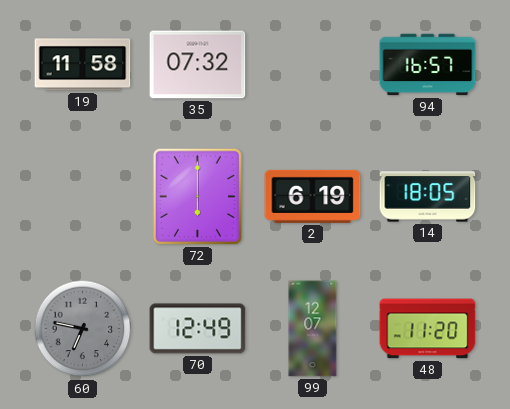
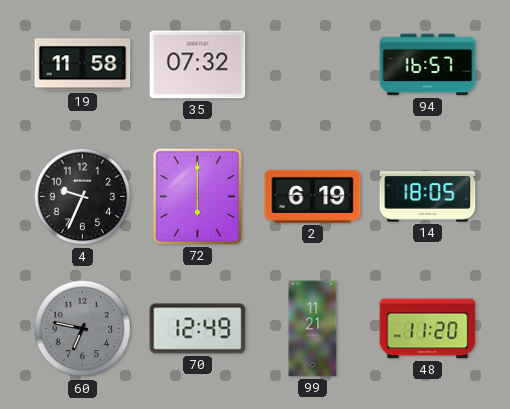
4: none -> 9:34 (83, 197)
99: 12:07 -> 11:21 (313, 329)
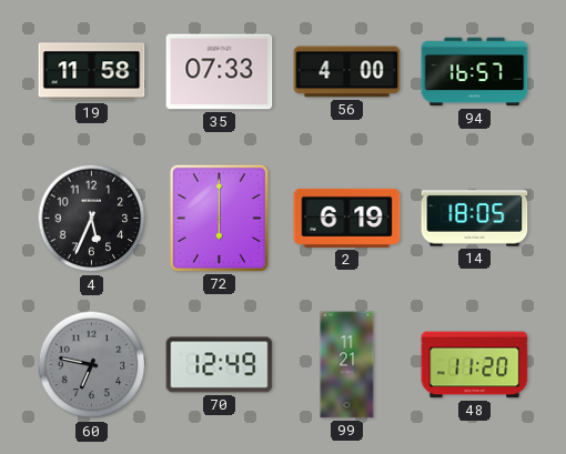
35: 07:32 -> 07:33 (220, 72)
56: none -> 4:00 (347, 72)
4: 9:34 -> 5:34 (92, 219)
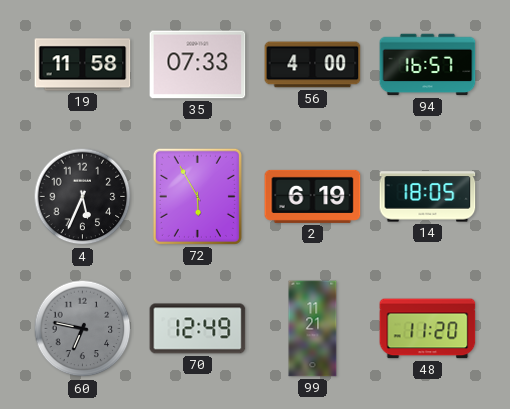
72: 6:00 -> 5:55 (197, 196)
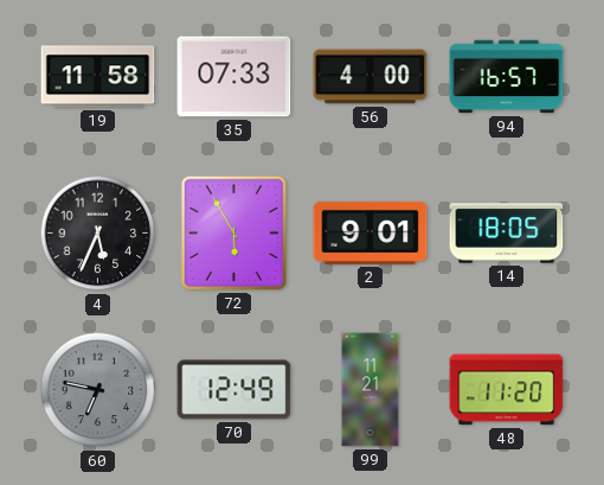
2: 6:19 -> 9:01 (371, 232)
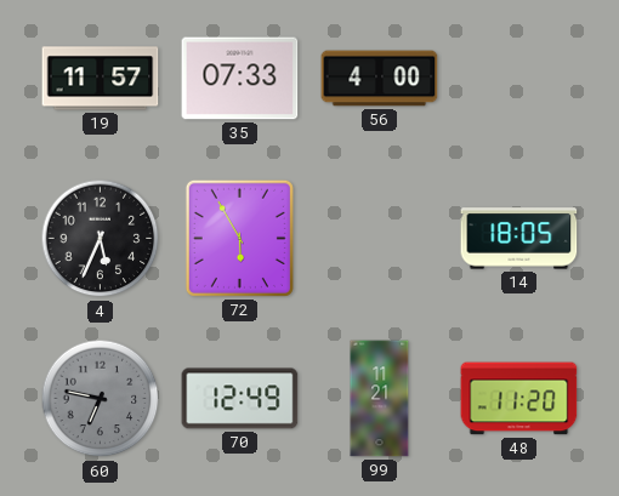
19: 11:58 -> 11:57 (101, 79)
94: 16:57 -> none (507, 77)
2: 9:01 -> none (371, 232)
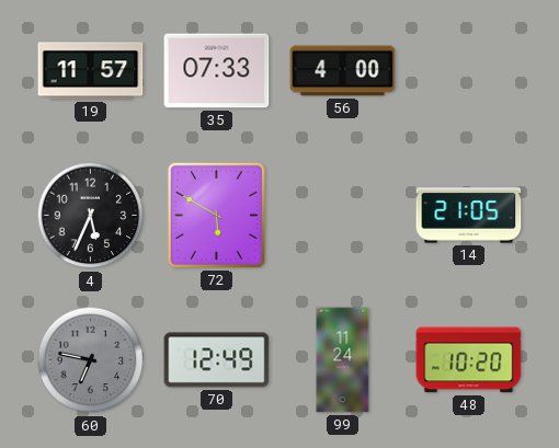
72: 5:55 -> 5:50 (216, 215)
14: 18:05 -> 21:05 (469, 216)
99: 11:21 -> 11:24 (343, 360)
48: 11:20 -> 10:20 (469, 360)
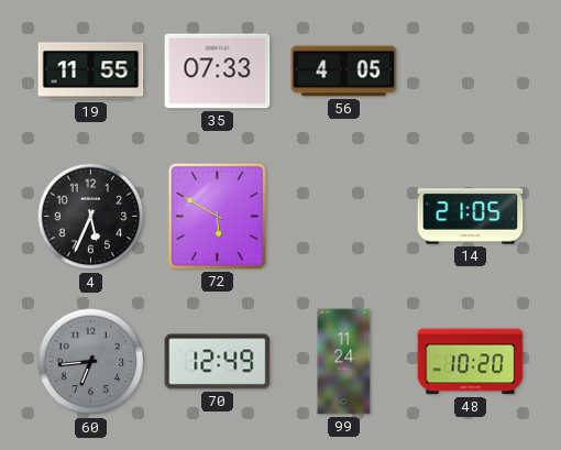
19: 11:57 -> 11:55 (91, 72)
56: 4:00 -> 4:05 (344, 72)
60: 6:47 -> 6:44 (91, 362)
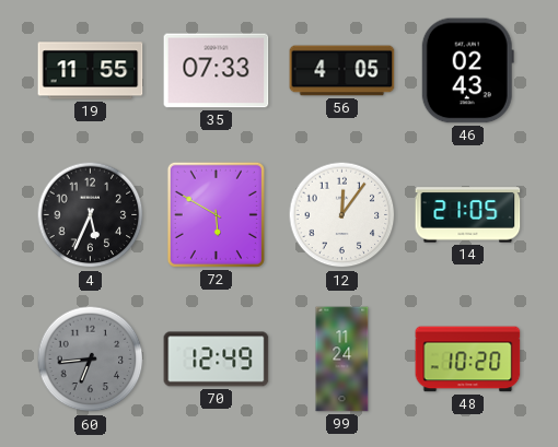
46: none -> 02:43 (467, 71)
12: none -> 12:06 (342, 215)
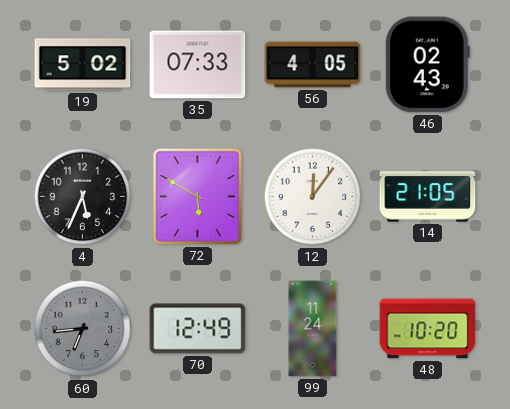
19: 11:55 -> 5:02 (83, 65)
